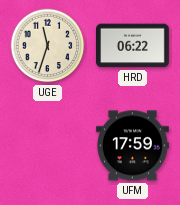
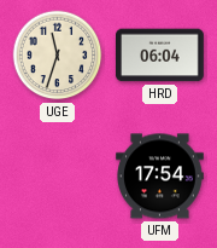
HRD: 06:22 -> 06:04 (160, 56)
UFM: 17:59 -> 17:54 (160, 177)
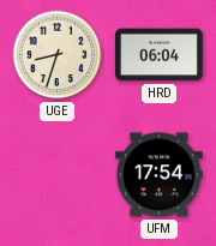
UGE: 11:33 -> 8:33 (58, 55)
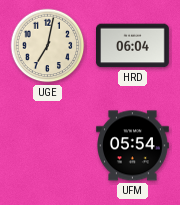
UGE: 8:33 -> 7:02 (48, 46)
UFM: 17:54 -> 05:54 (133, 146)
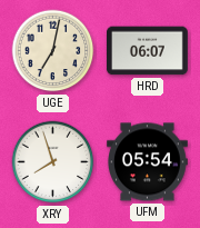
HRD: 06:04 -> 06:07 (148, 51)
XRY: none -> 7:57 (53, 162)
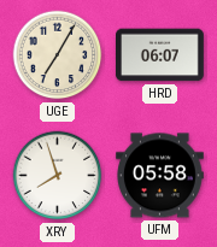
UGE: 7:02 -> 7:05 (58, 55)
UFM: 05:54 -> 05:58 (160, 176)
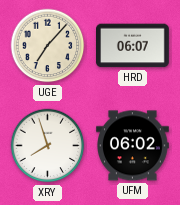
UGE: 7:05 -> 7:07 (48, 46)
UFM: 05:58 -> 06:02 (133, 146)
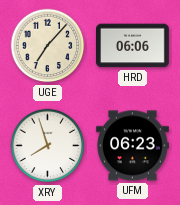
HRD: 06:07 -> 06:06 (133, 46)
UFM: 06:02 -> 06:23 (133, 146)
